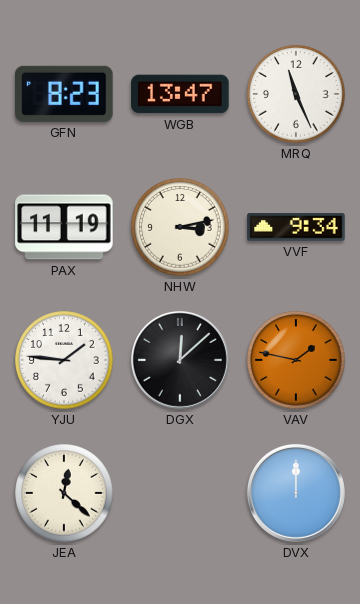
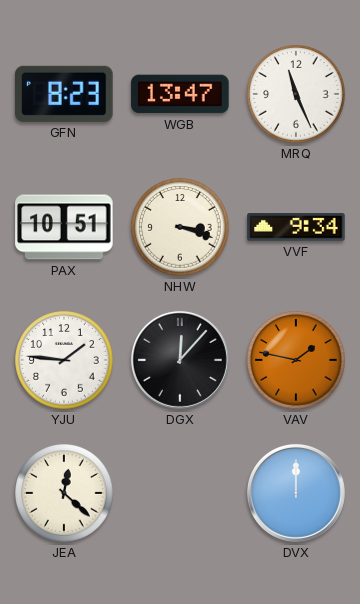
PAX: 11:19 -> 10:51 (64, 227)
NHW: 3:13 -> 3:18 (180, 227)
DGX: 12:08 -> 12:07 (180, 360)
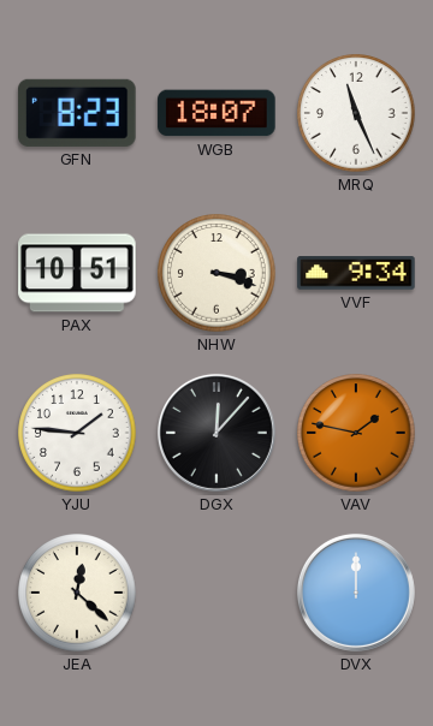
WGB: 13:47 -> 18:07 (216, 113)
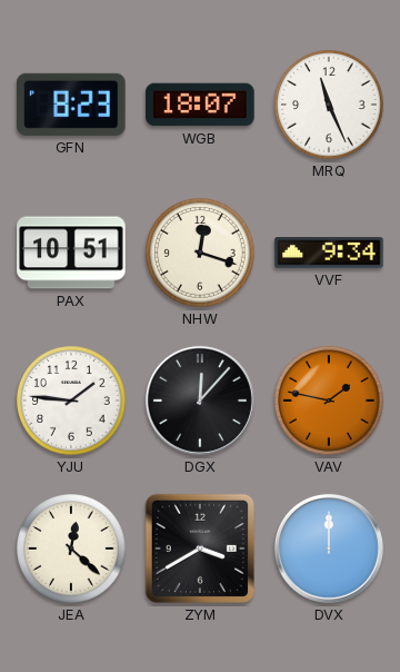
NHW: 3:18 -> 12:18 (200, 253)
ZYM: none -> 3:40 (200, 549)
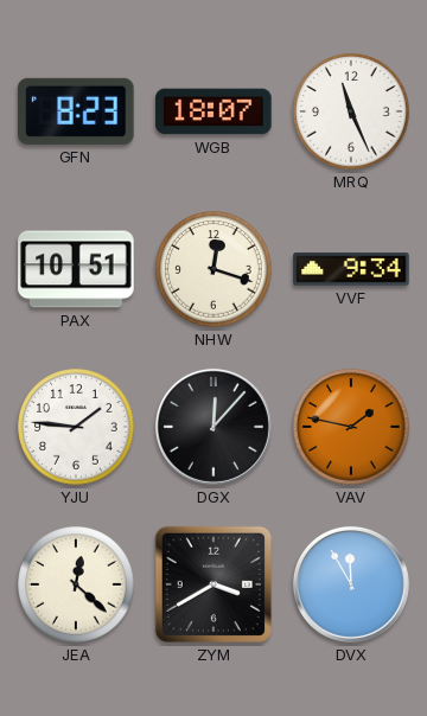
DVX: 12:00 -> 11:55 (351, 584)
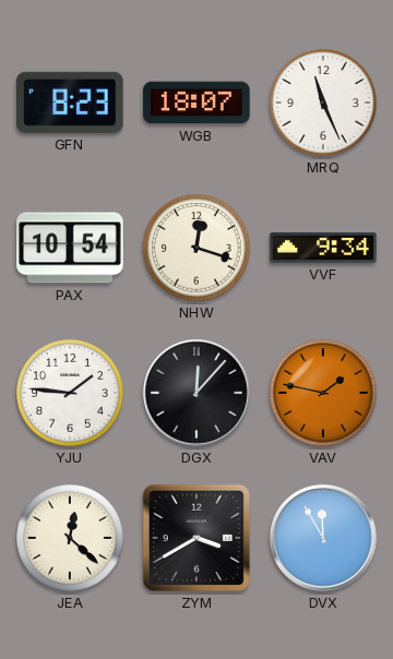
PAX: 10:51 -> 10:54 (70, 248)
